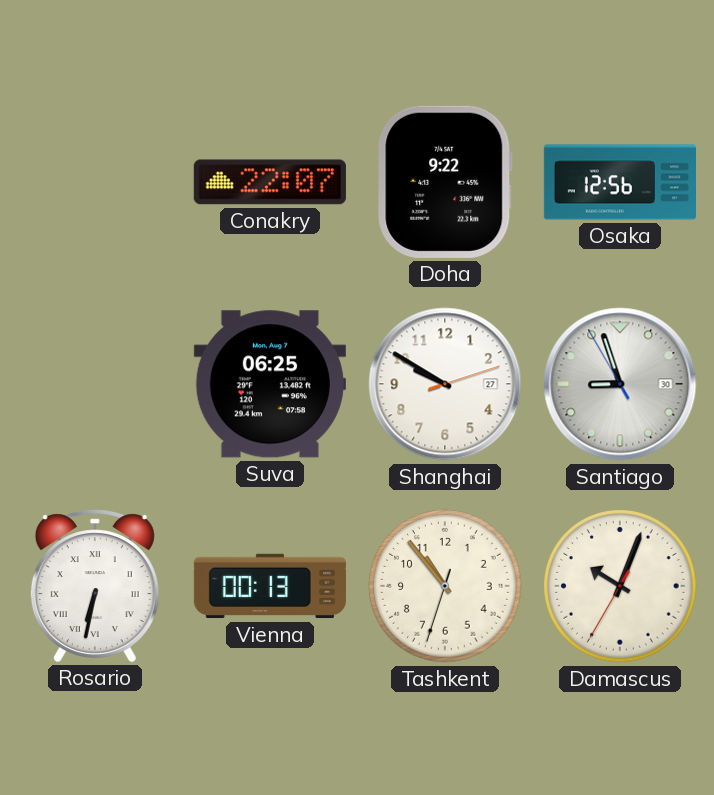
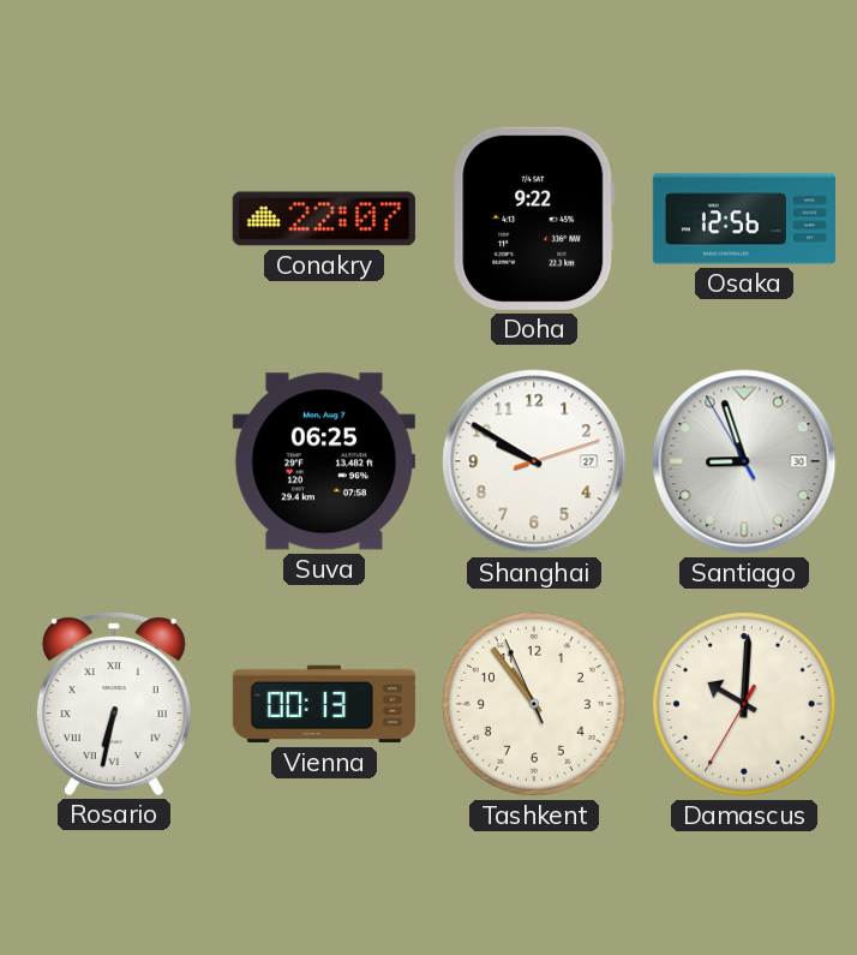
Tashkent: 10:53:33 -> 10:53:56 (535, 705)
Damascus: 10:03 -> 10:00 (745, 705)
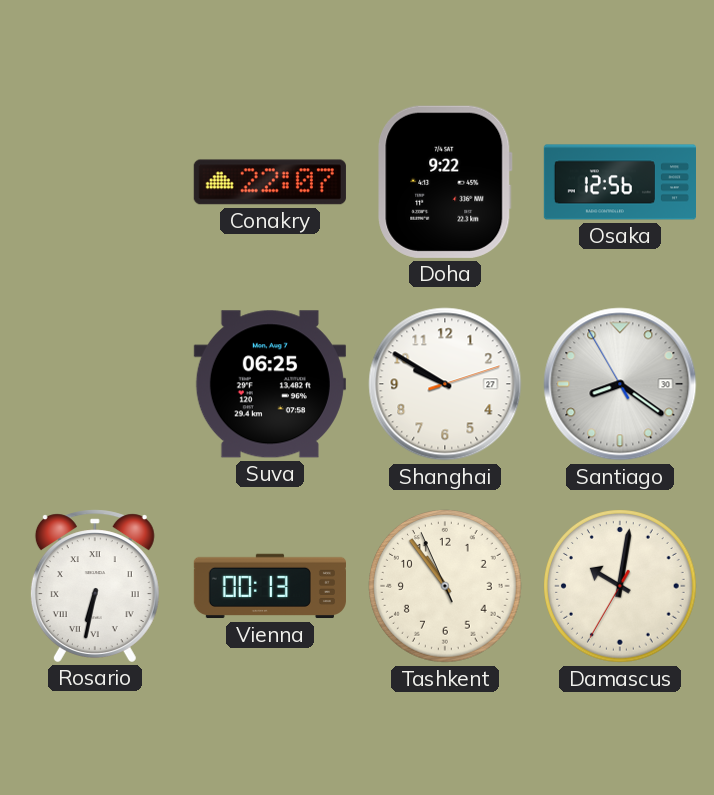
Santiago: 8:56 -> 8:20 (620, 384)
Damascus: 10:00 -> 10:01 (621, 587)
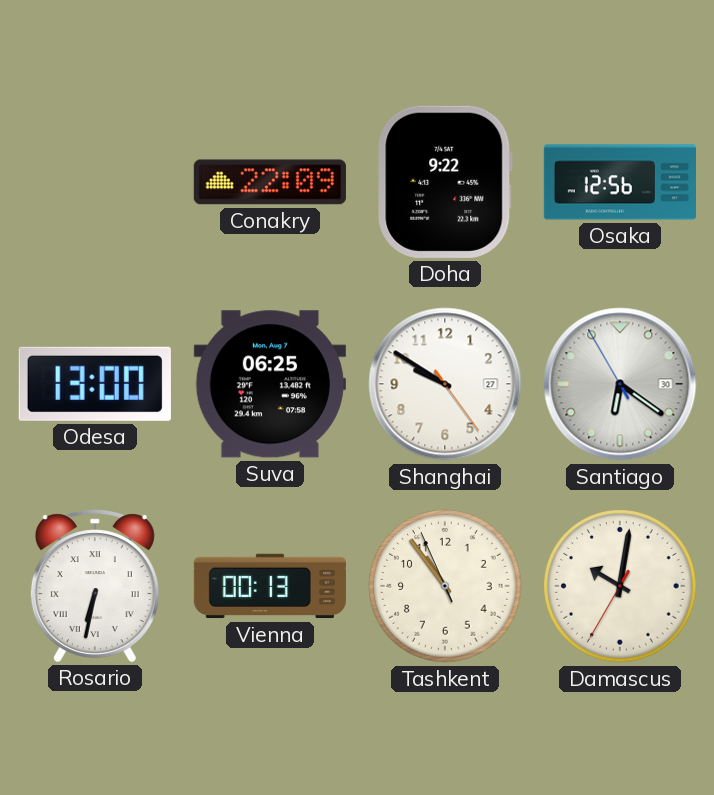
Conakry: 22:07 -> 22:09 (270, 182)
Odesa: none -> 13:00 (95, 384)
Shanghai: 9:50:12 -> 9:50:24 (445, 384)
Santiago: 8:20 -> 6:20 (620, 384)
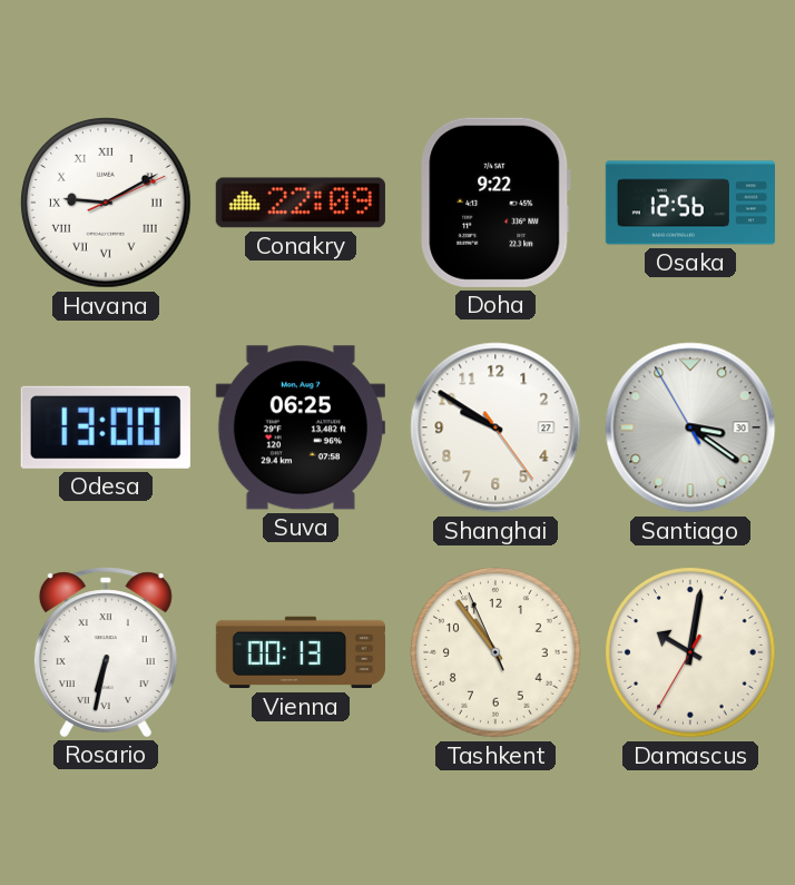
Havana: none -> 9:10 (107, 204)
Santiago: 6:20 -> 3:20 (690, 427)
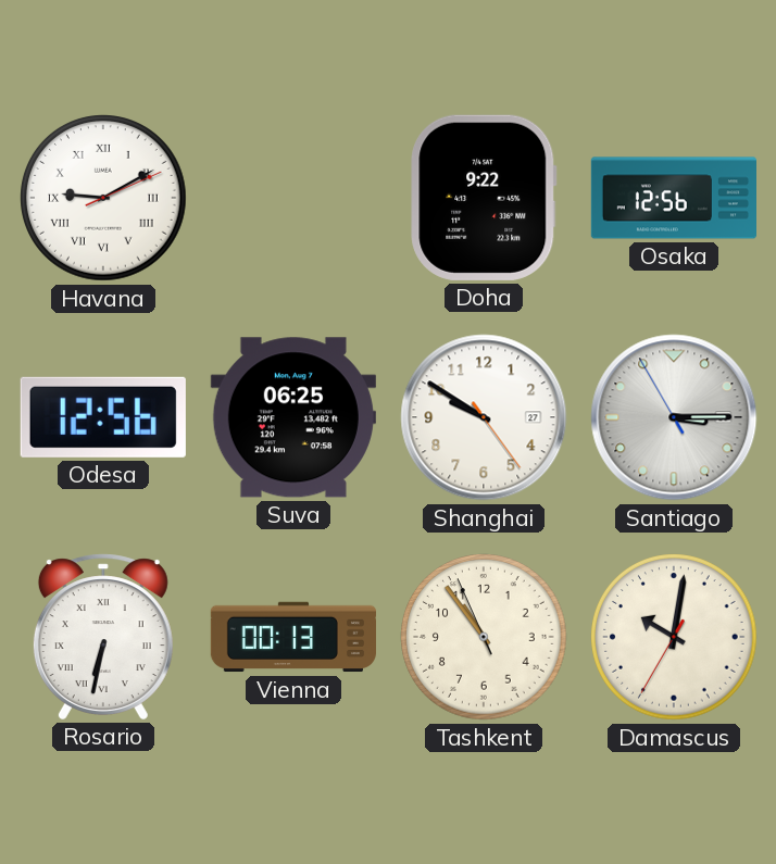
Conakry: 22:09 -> none (301, 203)
Odesa: 13:00 -> 12:56 (103, 417)
Santiago: 3:20 -> 3:14 (674, 417)
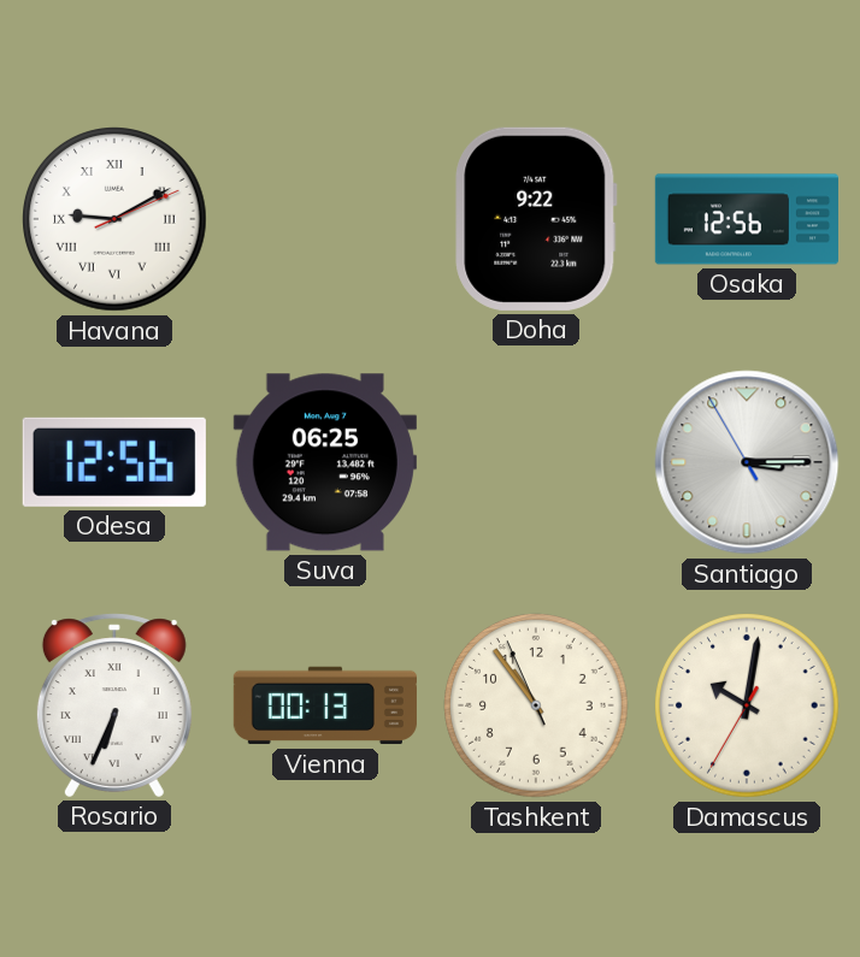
Shanghai: 9:50 -> none (484, 417)
Rosario: 6:32 -> 6:34 (114, 705)
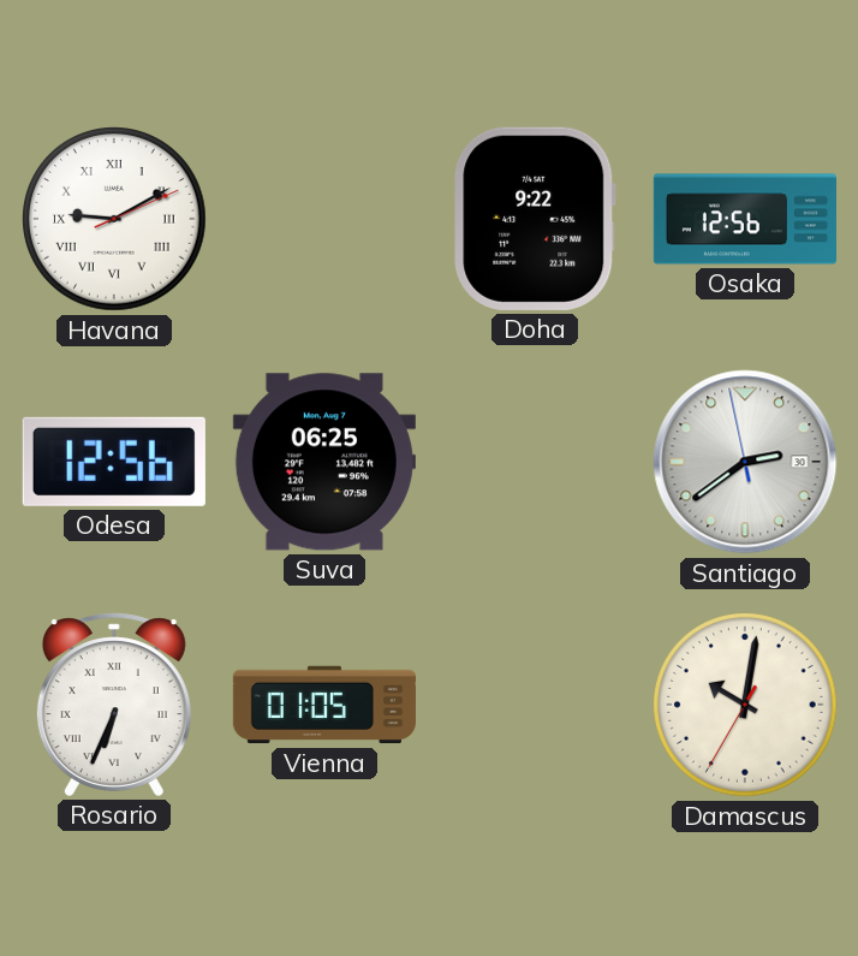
Santiago: 3:14 -> 2:38 (745, 462)
Vienna: 00:13 -> 01:05 (324, 705)
Tashkent: 10:53 -> none (537, 707)
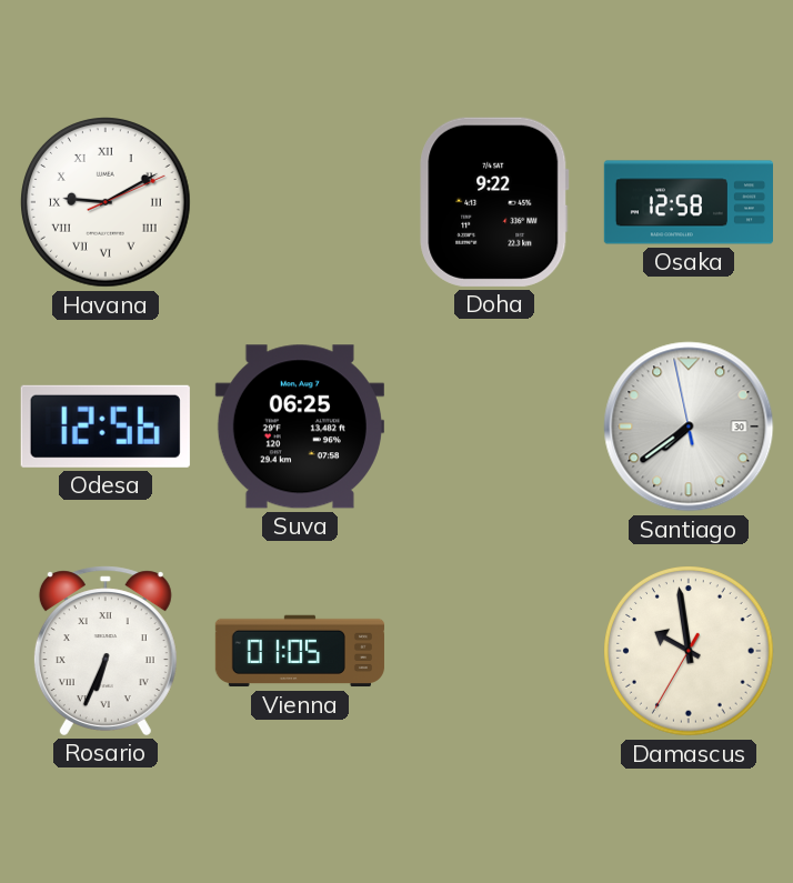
Osaka: 12:56 -> 12:58 (687, 202)
Santiago: 2:38 -> 7:38 (689, 427)
Damascus: 10:01 -> 9:58 (690, 652)
